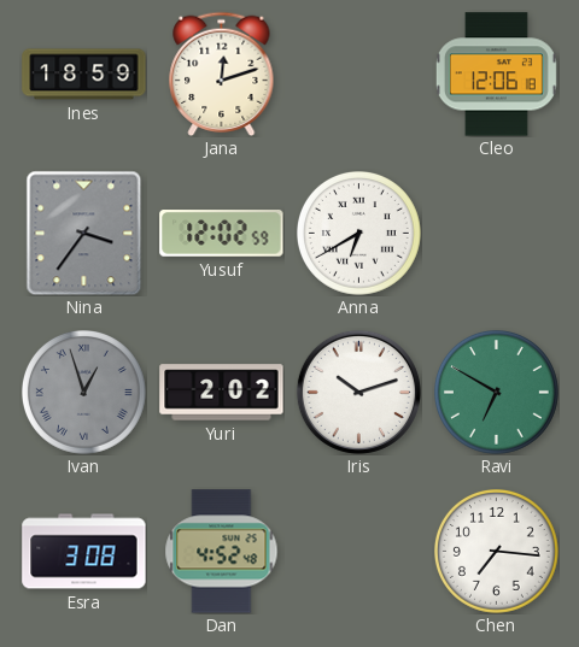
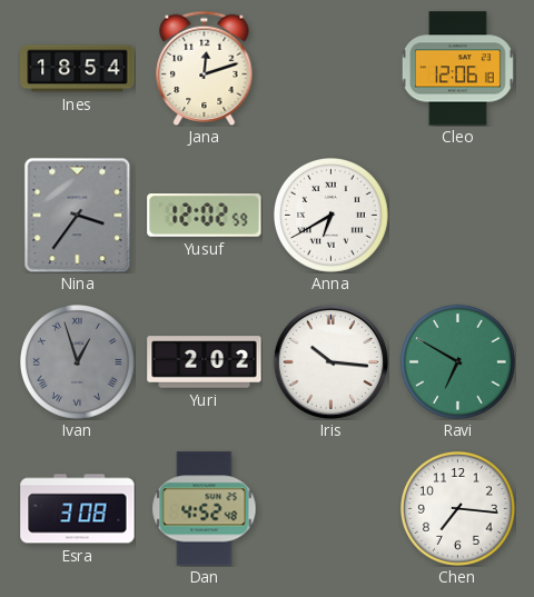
Ines: 18:59 -> 18:54 (78, 69)
Iris: 10:12 -> 10:16 (330, 361)
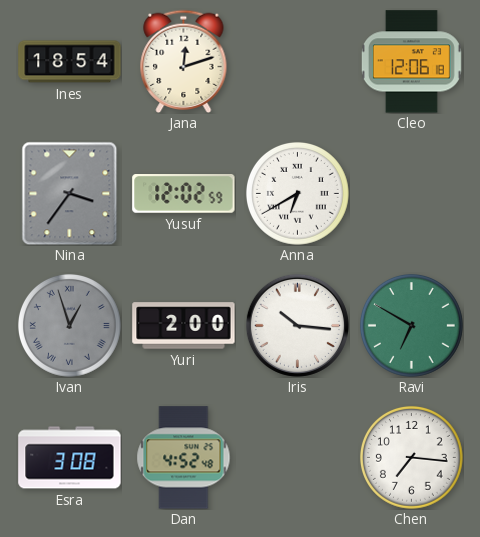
Yuri: 2:02 -> 2:00 (184, 326)
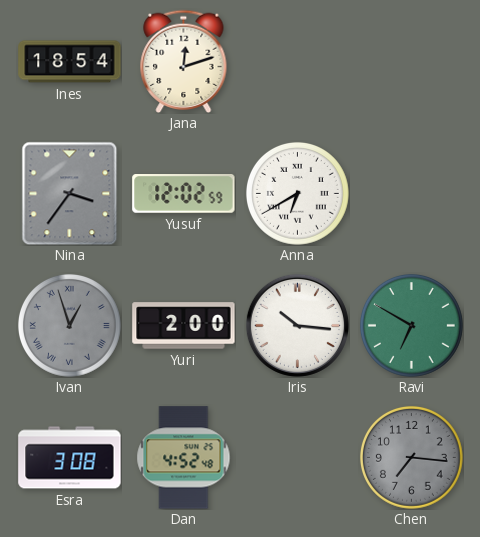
Cleo: 12:06 -> none (411, 62)
Chen dial: white -> grey (411, 457)
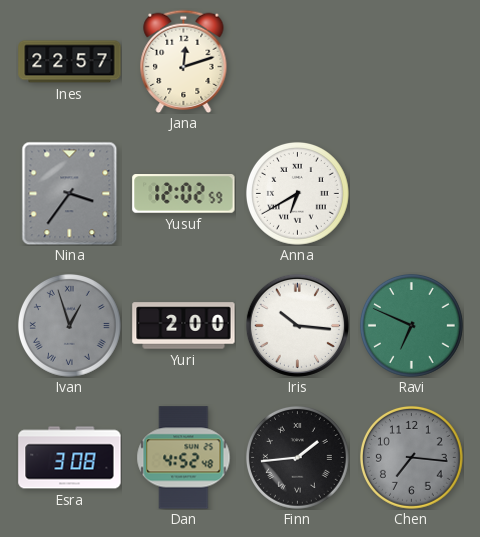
Ines: 18:54 -> 22:57 (70, 62)
Ravi: 6:50 -> 6:49 (411, 325)
Finn: none -> 1:44 (297, 457)
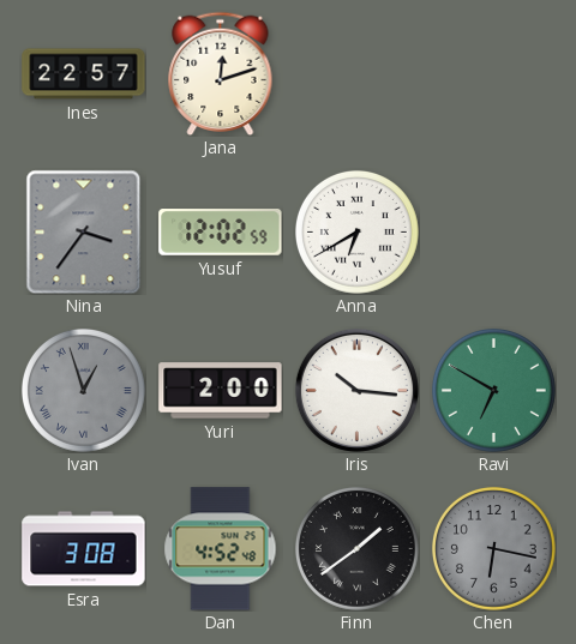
Ravi: 6:49 -> 6:50 (493, 390)
Finn: 1:44 -> 1:39 (356, 548)
Chen: 7:16 -> 6:17 (493, 548)
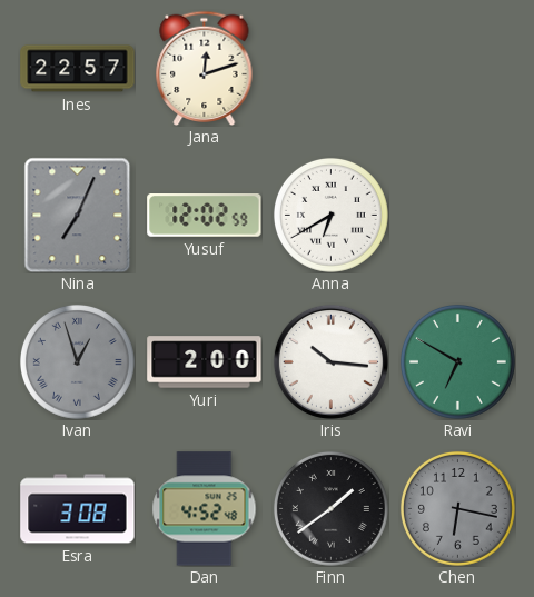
Nina: 3:36 -> 7:04 (78, 215)
